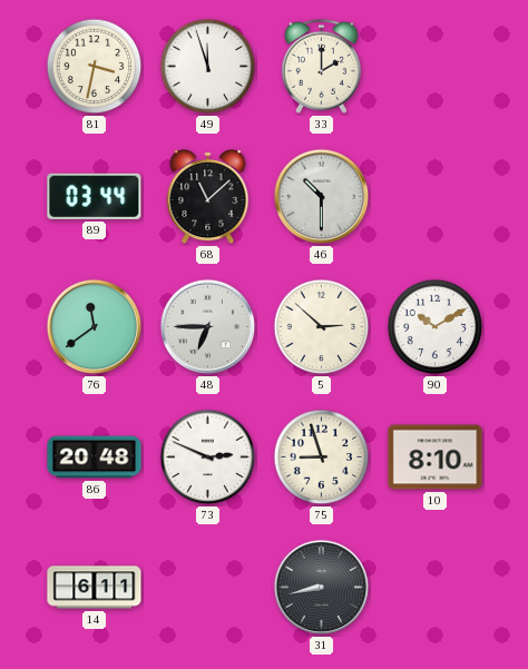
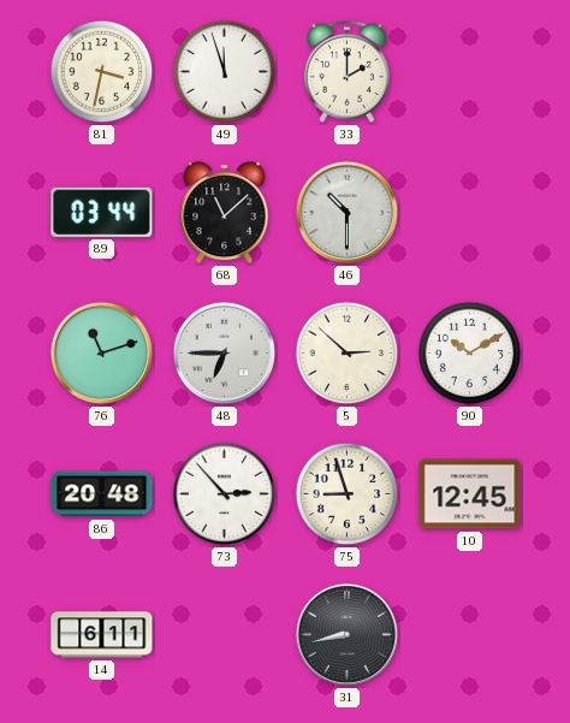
76: 11:39 -> 11:12 (102, 354)
73: 2:49 -> 2:53 (225, 494)
10: 8:10 -> 12:45 (470, 494)
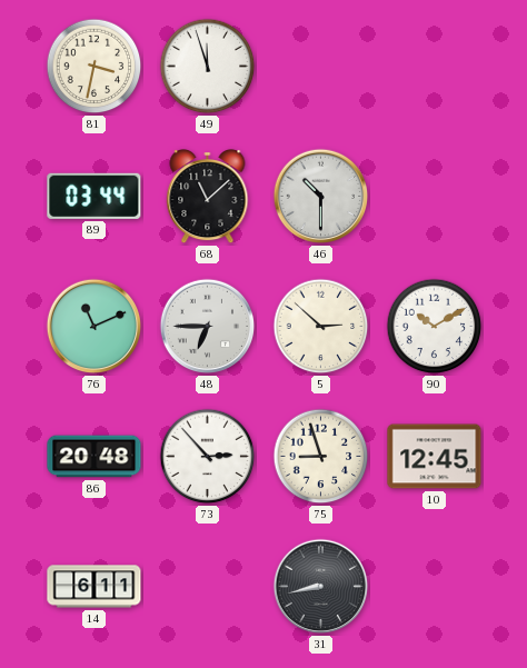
33: 2:00 -> none (346, 71)
76: 11:12 -> 11:11 (95, 327)
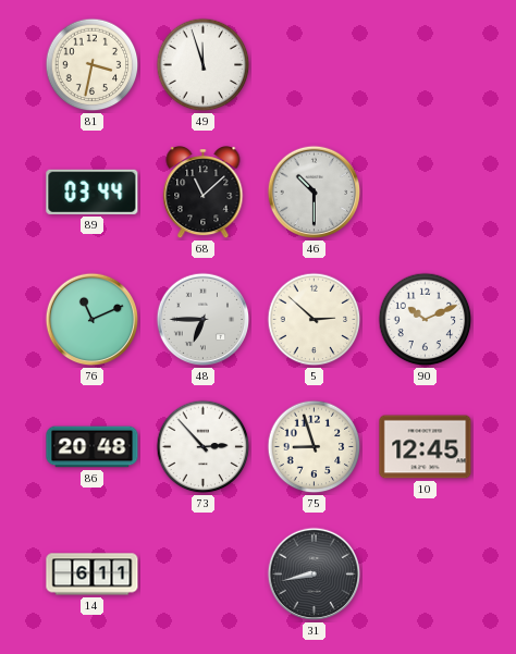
90: 10:10 -> 10:11 (426, 320)
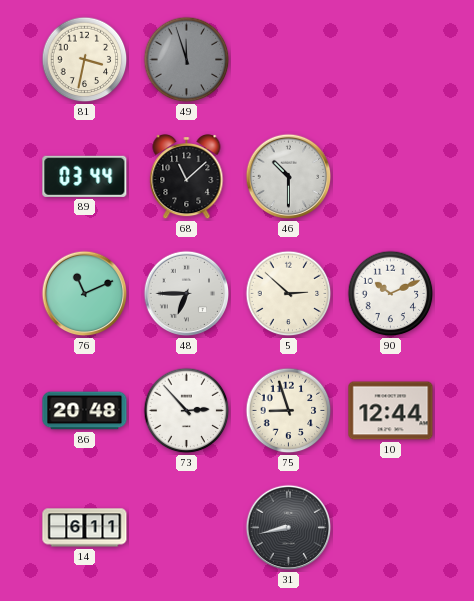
49 dial: white -> grey (187, 60)
10: 12:45 -> 12:44 (391, 411)
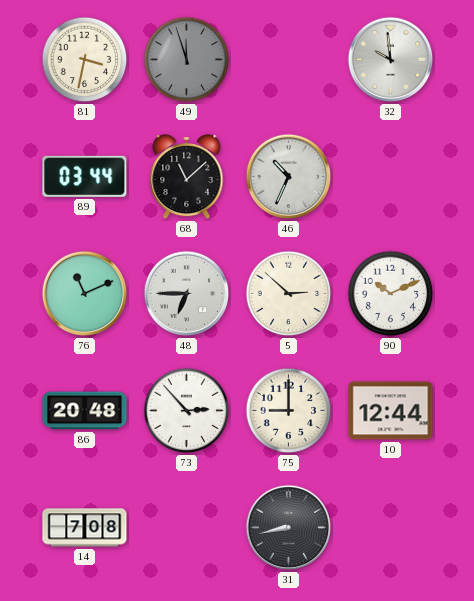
32: none -> 9:59 (391, 60)
46: 10:30 -> 10:34 (289, 177)
75: 8:57 -> 9:00 (289, 411)
14: 6:11 -> 7:08 (85, 528)
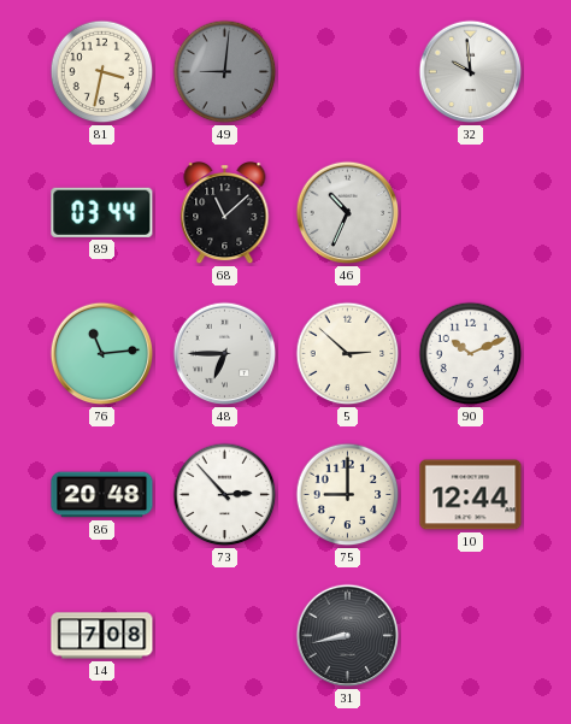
49: 11:57 -> 9:01 (225, 72)
76: 11:11 -> 11:14 (102, 354)
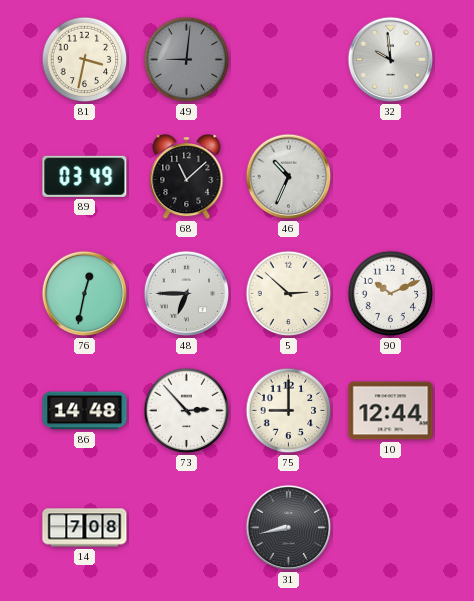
89: 03:44 -> 03:49 (85, 176)
76: 11:14 -> 12:32 (85, 294)
86: 20:48 -> 14:48 (85, 411)
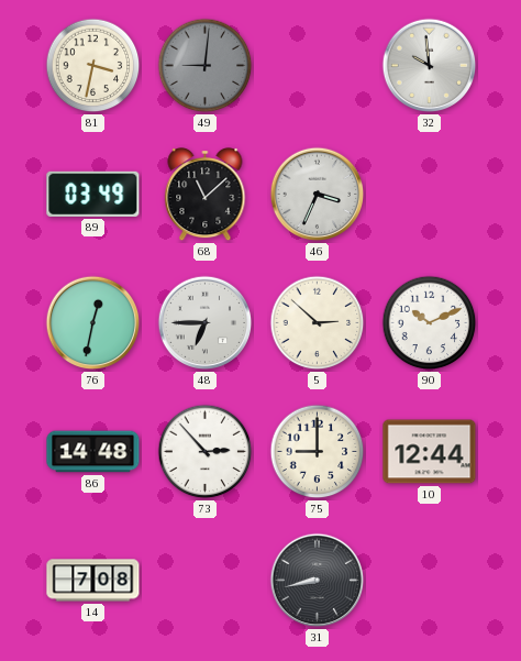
46: 10:34 -> 3:34 (318, 195)
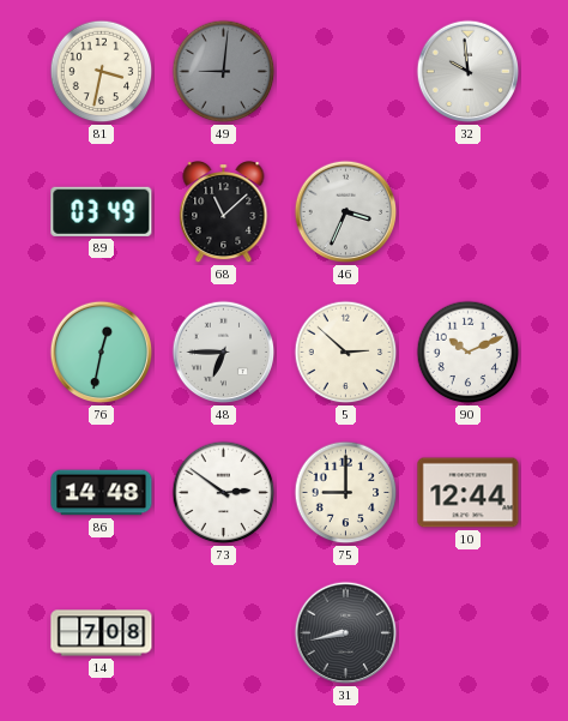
73: 2:53 -> 2:51 (224, 493)
